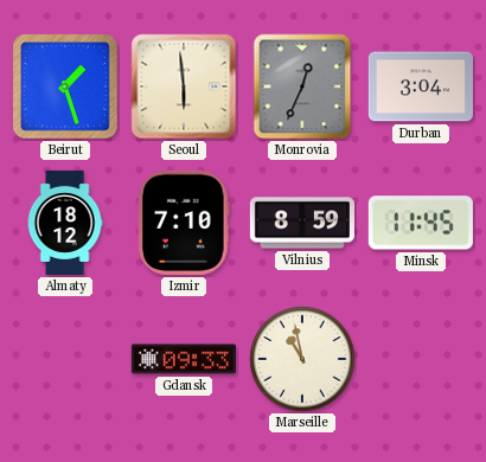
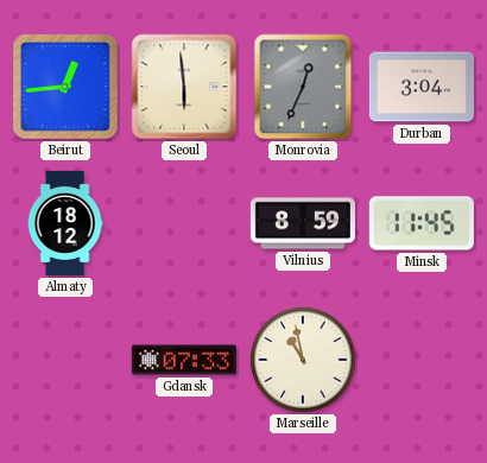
Beirut: 1:27 -> 12:44 (65, 87)
Izmir: 7:10 -> none (184, 223)
Gdansk: 09:33 -> 07:33 (184, 360)
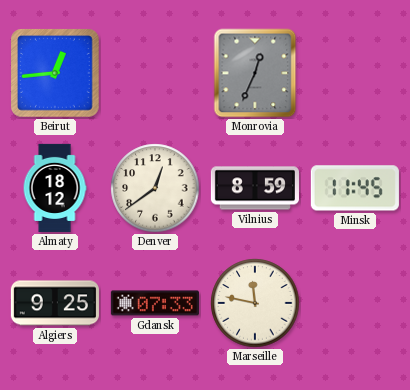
Seoul: 5:59 -> none (184, 87)
Durban: 3:04 -> none (422, 87)
Denver: none -> 12:39 (155, 188)
Algiers: none -> 9:25 (55, 303)
Marseille: 10:58 -> 11:47 (255, 303)
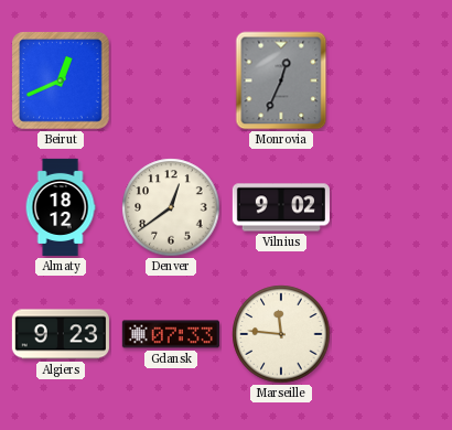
Beirut: 12:44 -> 12:41 (61, 80)
Vilnius: 8:59 -> 9:02 (281, 207)
Minsk: 11:45 -> none (355, 188)
Algiers: 9:25 -> 9:23 (61, 334)
Marseille: 11:47 -> 11:46 (281, 334)
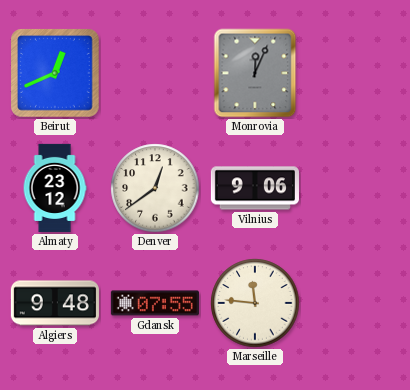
Monrovia: 12:34 -> 12:04 (255, 73)
Almaty: 18:12 -> 23:12 (55, 188)
Vilnius: 9:02 -> 9:06 (255, 188)
Algiers: 9:23 -> 9:48 (55, 303)
Gdansk: 07:33 -> 07:55 (155, 303)
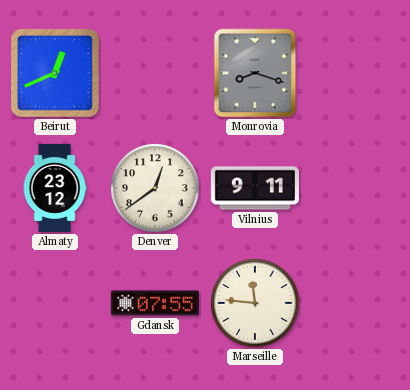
Monrovia: 12:04 -> 8:18 (255, 73)
Vilnius: 9:06 -> 9:11 (255, 188)
Algiers: 9:48 -> none (55, 303)
